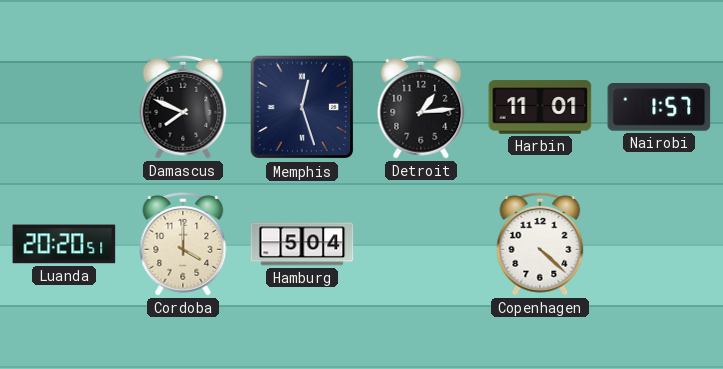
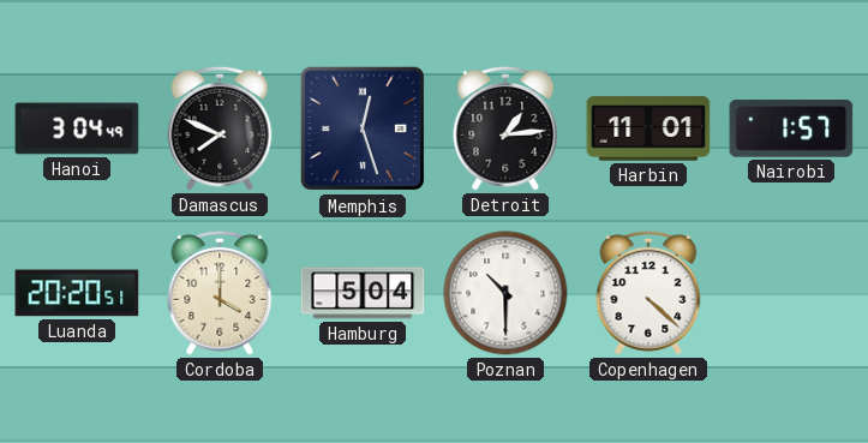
Hanoi: none -> 3:04 (77, 128)
Poznan: none -> 10:30 (505, 293)
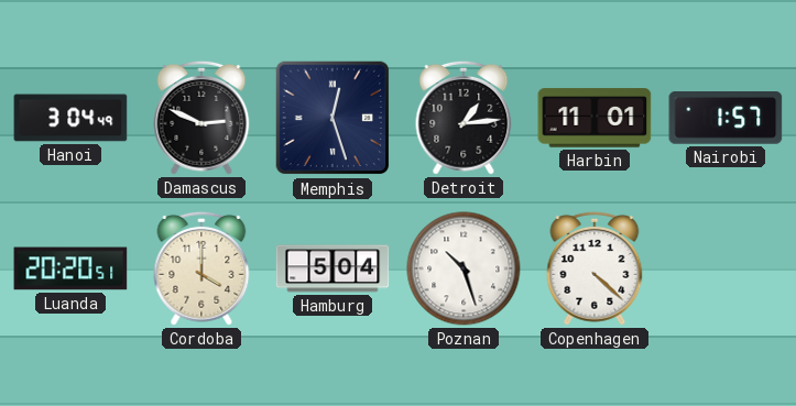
Damascus: 7:49 -> 2:49 (201, 118)
Poznan: 10:30 -> 10:27 (464, 268)
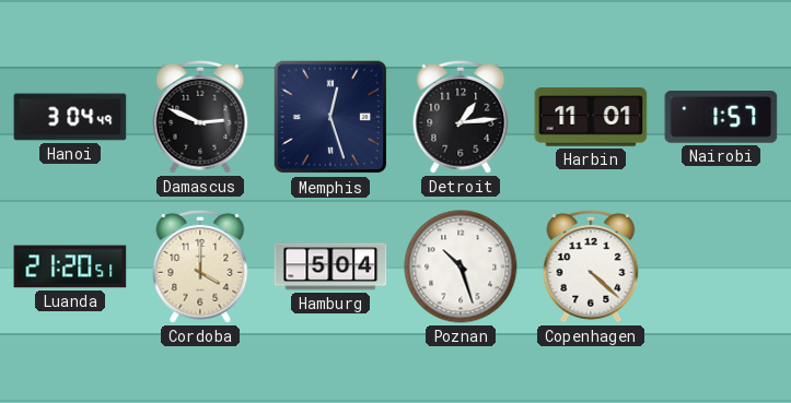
Luanda: 20:20 -> 21:20 (70, 266)
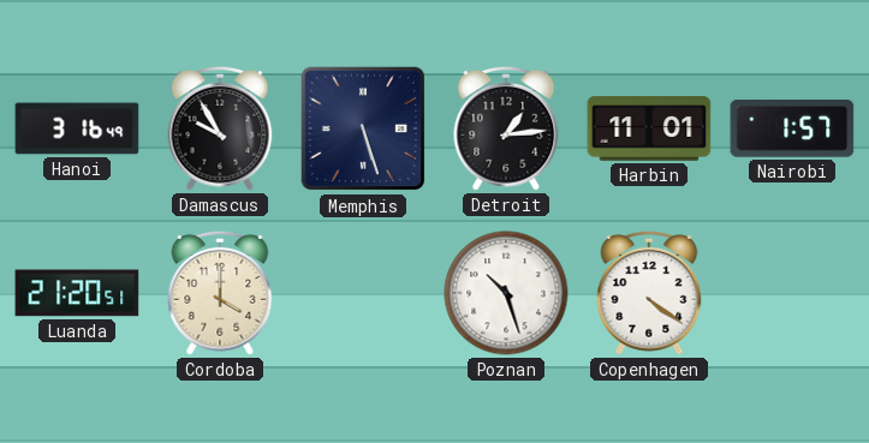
Hanoi: 3:04 -> 3:16 (77, 128)
Damascus: 2:49 -> 9:55 (220, 128)
Memphis: 12:27 -> 5:27 (363, 128)
Hamburg: 5:04 -> none (330, 266)
Copenhagen: 4:22 -> 4:21 (649, 293)
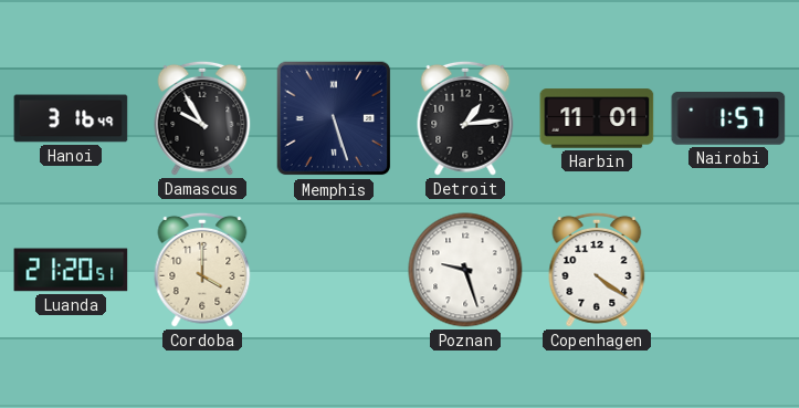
Poznan: 10:27 -> 9:27 (465, 270)
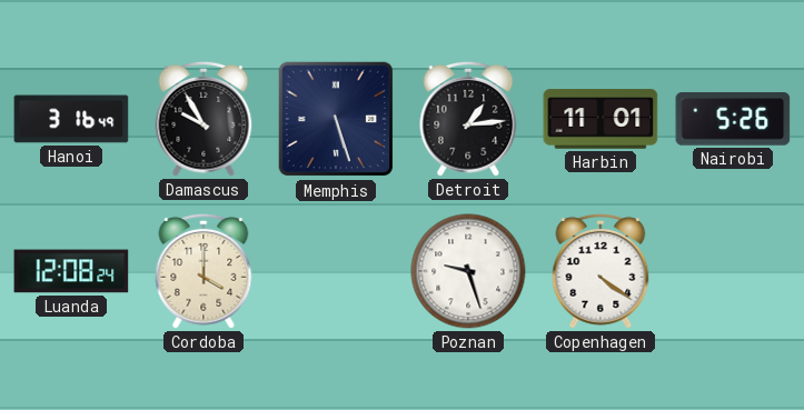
Nairobi: 1:57 -> 5:26 (733, 120)
Luanda: 21:20 -> 12:08 (71, 271)
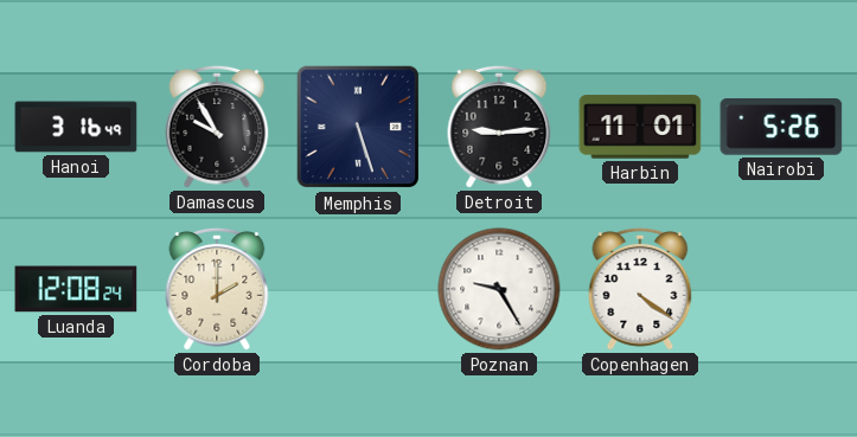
Detroit: 1:14 -> 9:14 (499, 127)
Cordoba: 4:00 -> 2:00 (217, 289)
Poznan: 9:27 -> 9:25 (499, 289)
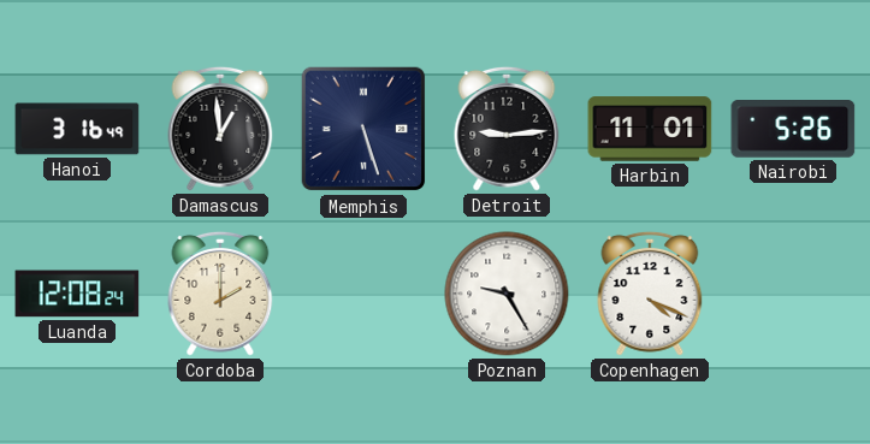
Damascus: 9:55 -> 12:59 (220, 129)
Copenhagen: 4:21 -> 4:19 (650, 294)
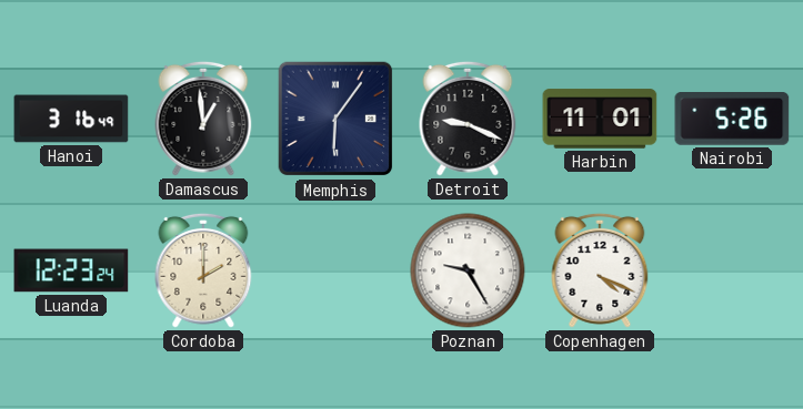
Memphis: 5:27 -> 6:06 (335, 119)
Detroit: 9:14 -> 9:19 (468, 119)
Luanda: 12:08 -> 12:23 (71, 270)
